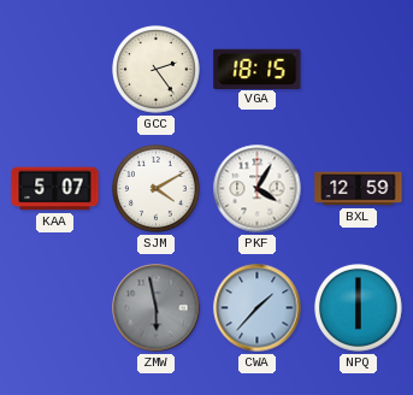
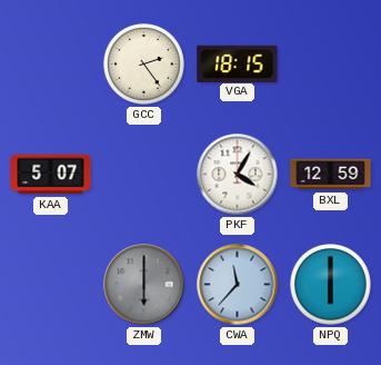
SJM: 4:10 -> none (157, 189)
ZMW: 5:58 -> 6:00 (144, 285)
CWA: 1:37 -> 11:37 (238, 285)
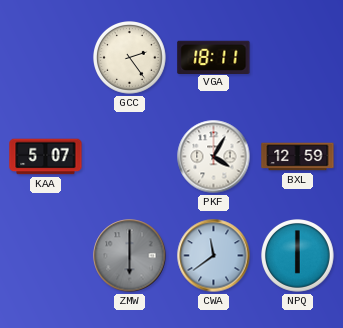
VGA: 18:15 -> 18:11 (214, 57)
CWA: 11:37 -> 11:39 (214, 256)
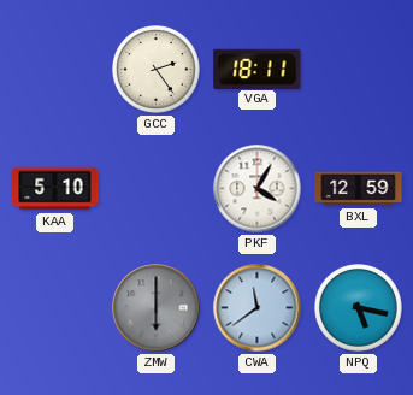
KAA: 5:07 -> 5:10 (55, 189)
NPQ: 6:00 -> 5:17 (359, 308)
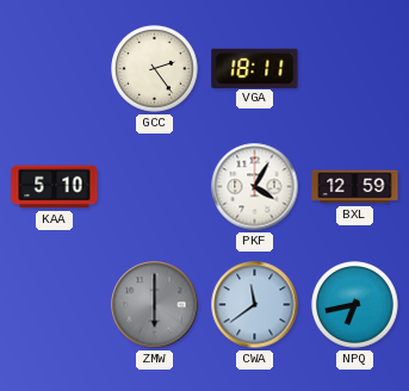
NPQ: 5:17 -> 6:43 (355, 305)
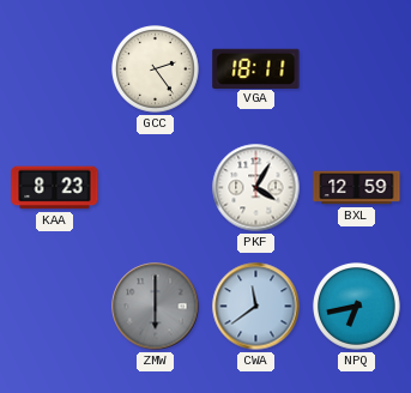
KAA: 5:10 -> 8:23 (55, 188)
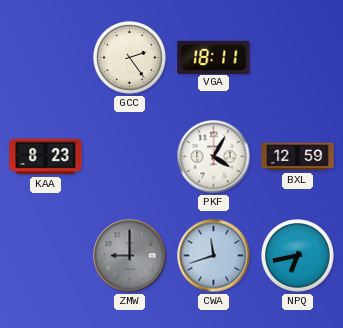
ZMW: 6:00 -> 9:00 (130, 256)
CWA: 11:39 -> 11:42 (214, 256)
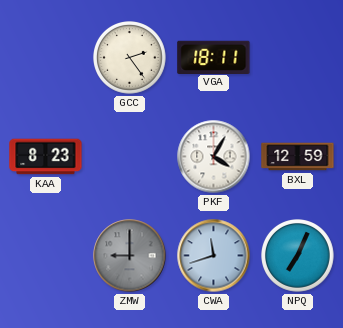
NPQ: 6:43 -> 7:04 (298, 256)
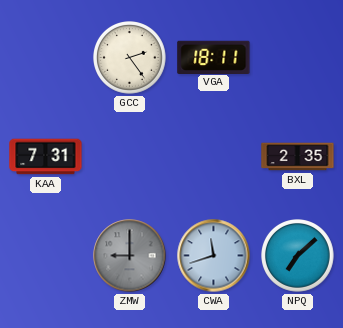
KAA: 8:23 -> 7:31 (46, 157)
PKF: 4:05 -> none (214, 157)
BXL: 12:59 -> 2:35 (298, 157)
NPQ: 7:04 -> 7:08 (298, 256)
